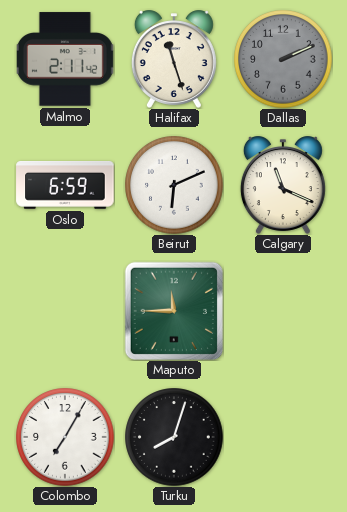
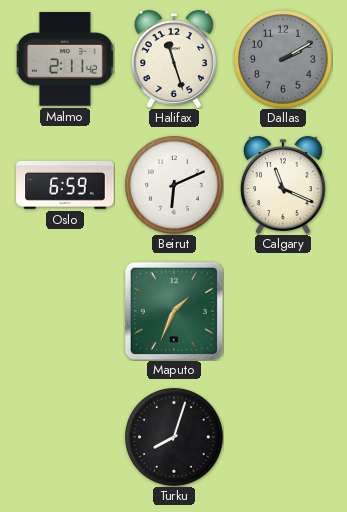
Dallas: 2:11 -> 2:10 (283, 59)
Maputo: 11:45 -> 1:34 (174, 311)
Colombo: 7:05 -> none (65, 437)
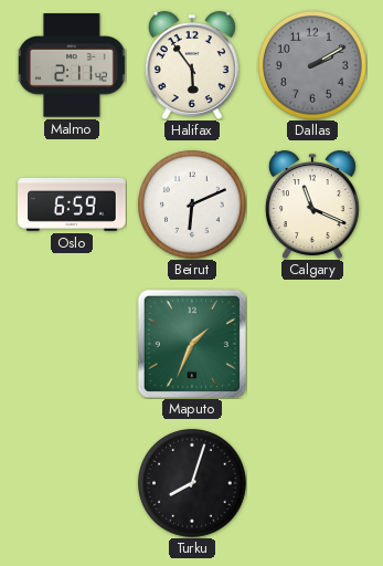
Halifax: 11:27 -> 5:54 (192, 65)
